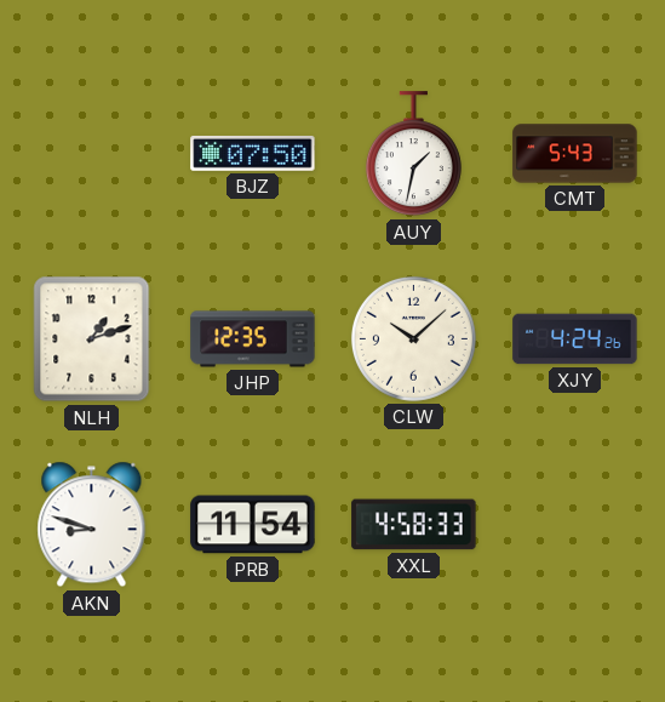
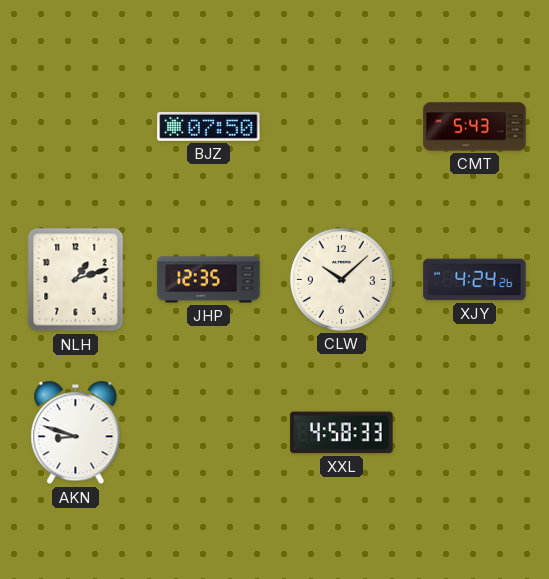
AUY: 1:32 -> none (413, 154)
PRB: 11:54 -> none (253, 525)
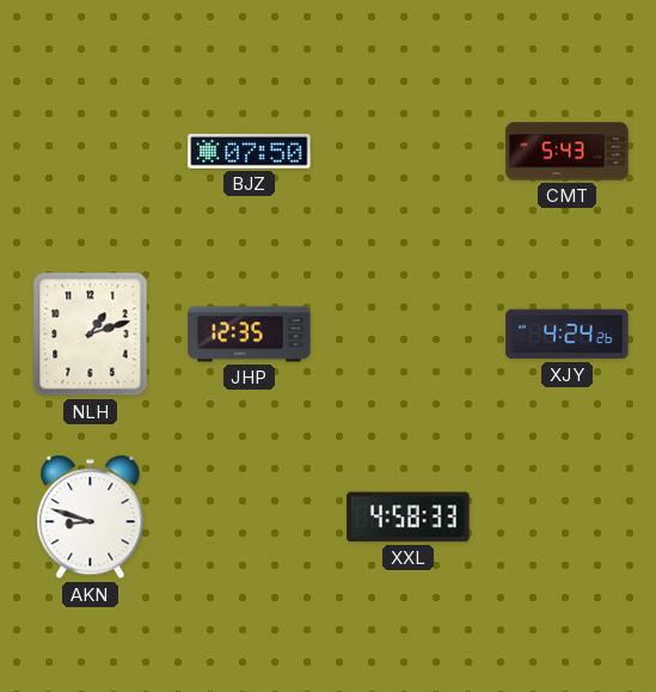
CLW: 10:08 -> none (341, 279)
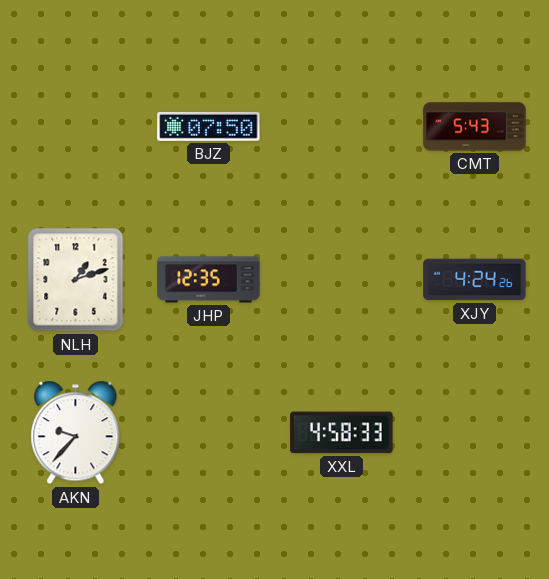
AKN: 8:48 -> 9:37 (76, 433)
